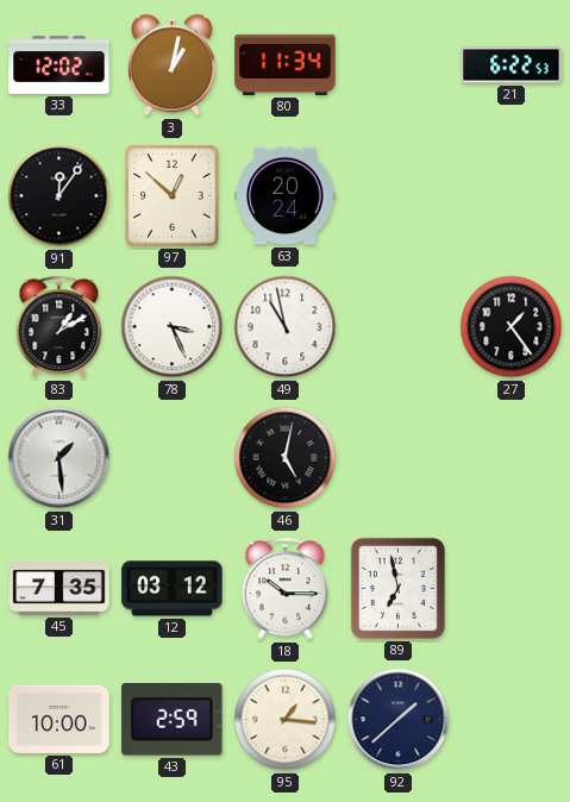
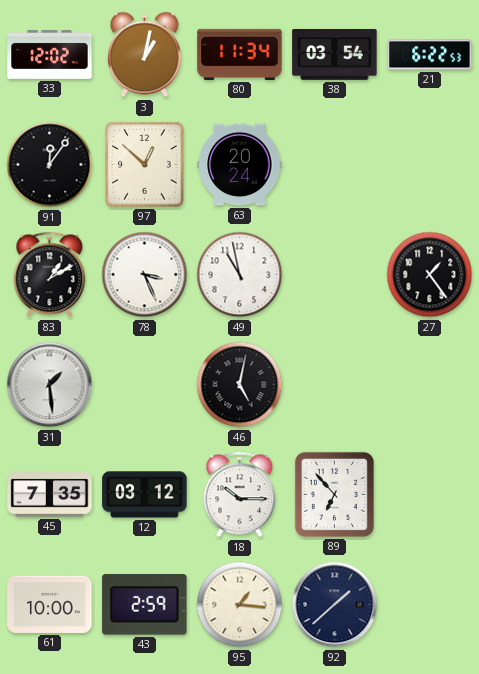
38: none -> 03:54 (335, 54)
89: 6:58 -> 6:53 (334, 494)
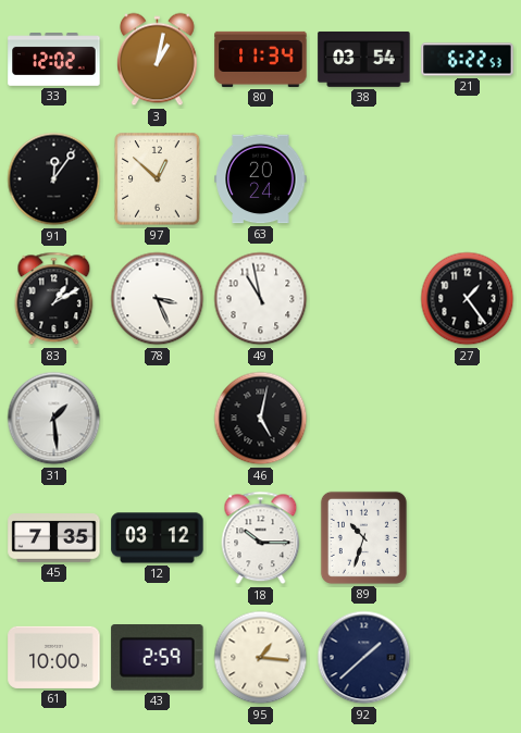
89: 6:53 -> 10:33 (363, 537)
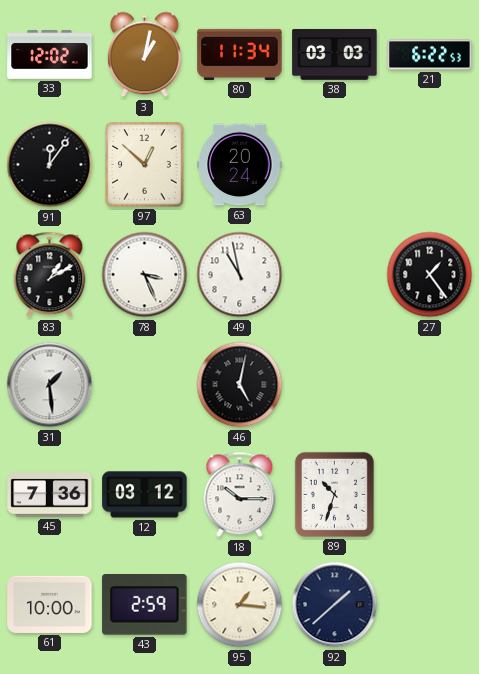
38: 03:54 -> 03:03 (335, 54)
45: 7:35 -> 7:36 (50, 495)
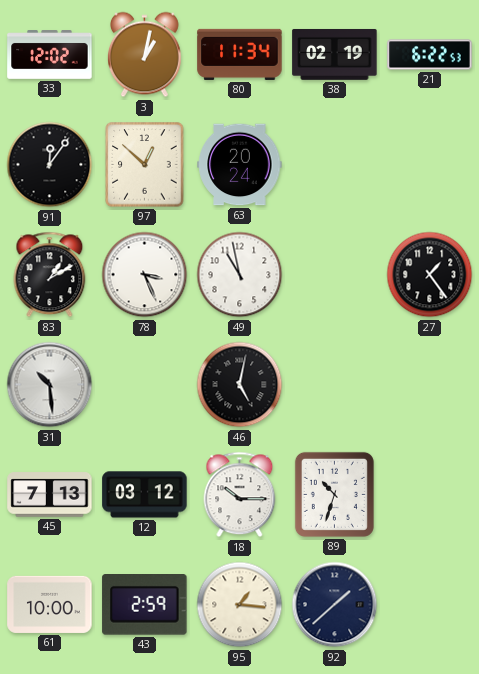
38: 03:03 -> 02:19 (335, 54)
31: 1:29 -> 10:29 (50, 385)
45: 7:36 -> 7:13 (50, 495)
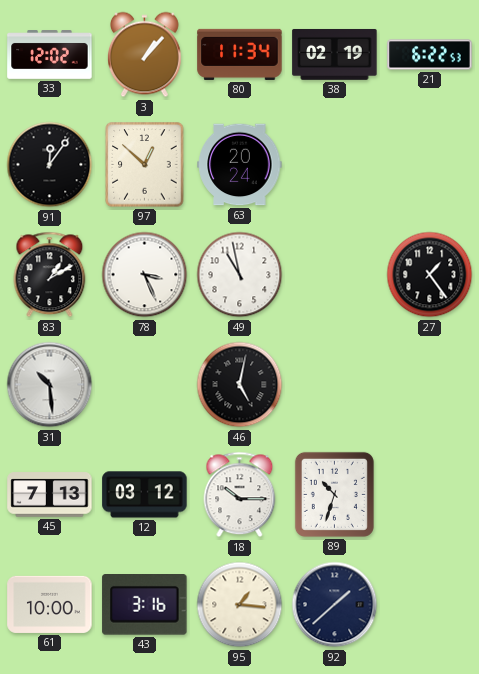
3: 1:02 -> 1:07 (145, 55)
43: 2:59 -> 3:16 (145, 605)
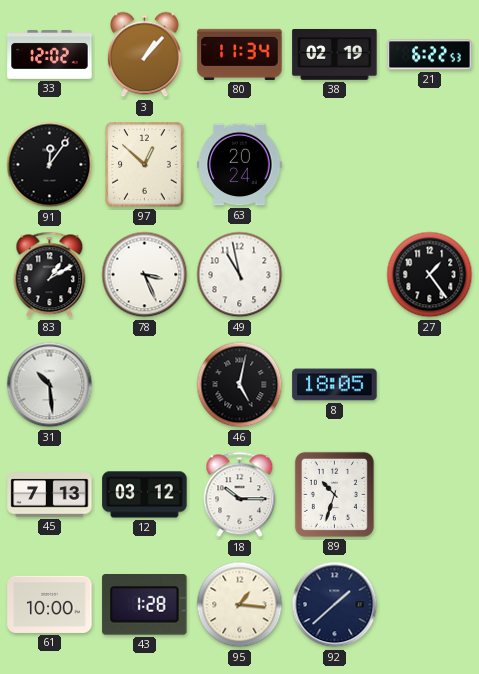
8: none -> 18:05 (335, 385)
43: 3:16 -> 1:28 (145, 605)
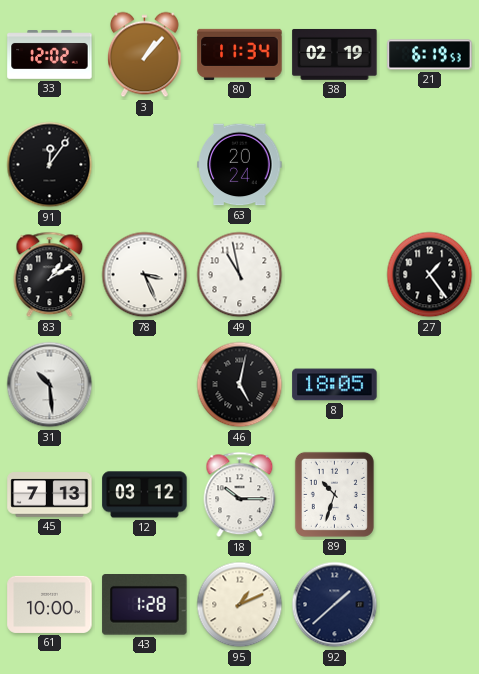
21: 6:22 -> 6:19 (430, 55)
97: 12:52 -> none (145, 165)
95: 1:16 -> 1:11 (240, 605)
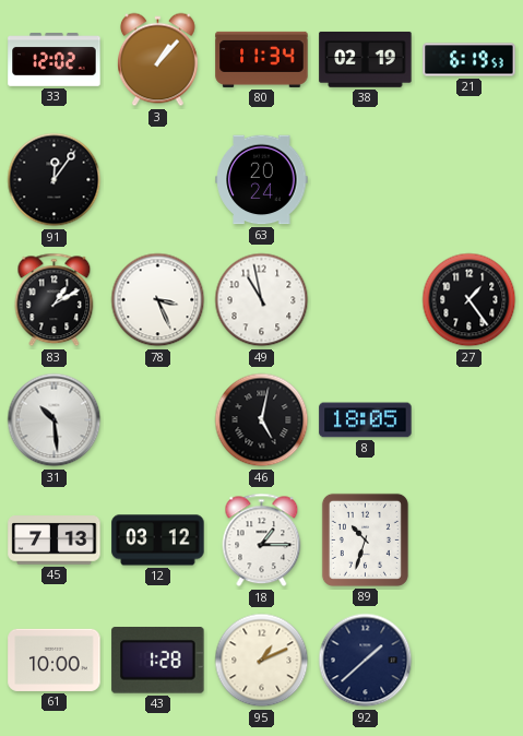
18: 10:15 -> 1:15 (262, 541)
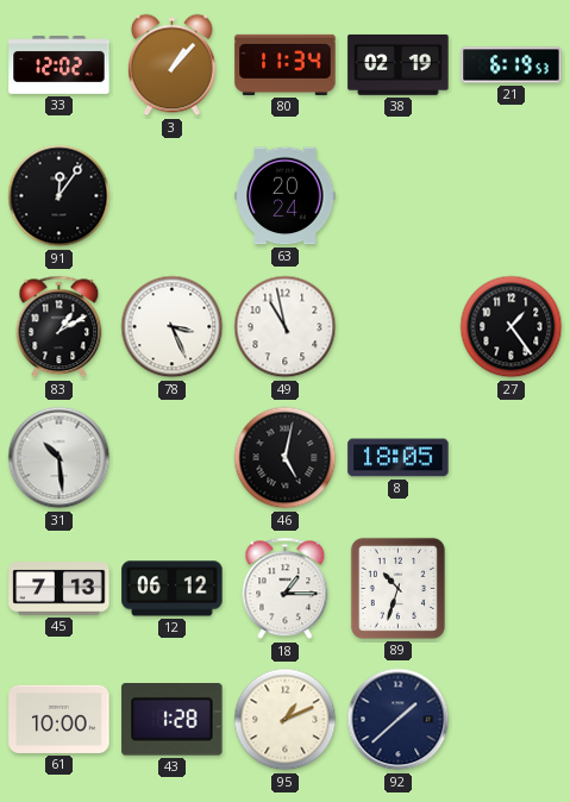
12: 03:12 -> 06:12 (173, 589)
